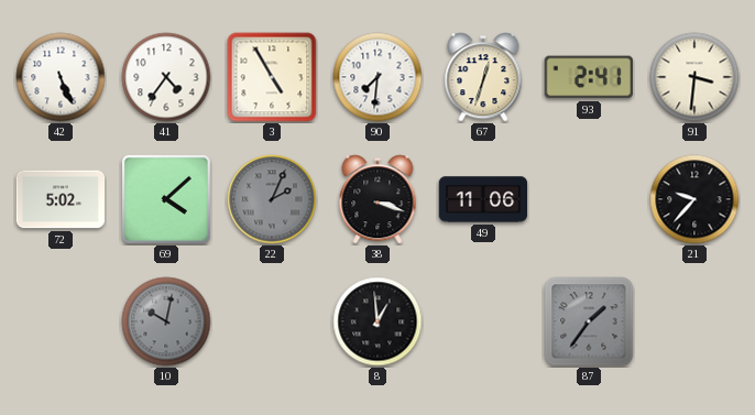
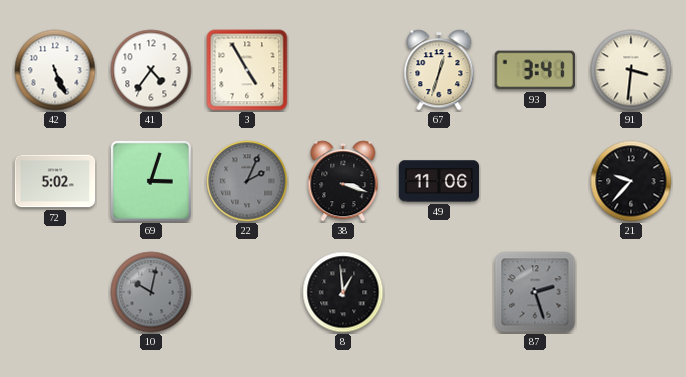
90: 7:31 -> none (377, 77)
93: 2:41 -> 3:41 (535, 70)
69: 4:08 -> 3:03 (151, 181)
87: 1:36 -> 2:27 (535, 292)
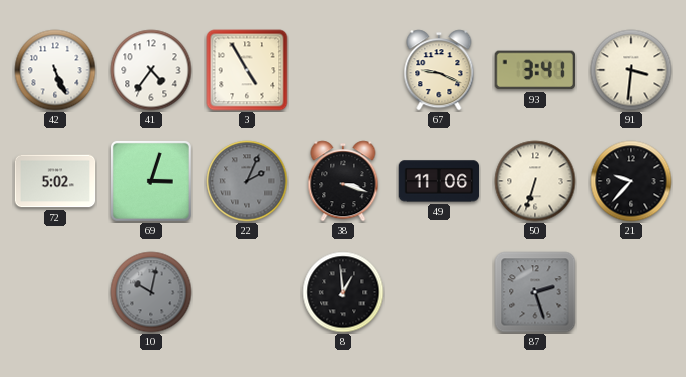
67: 12:33 -> 9:19 (439, 70)
50: none -> 6:33 (535, 181)
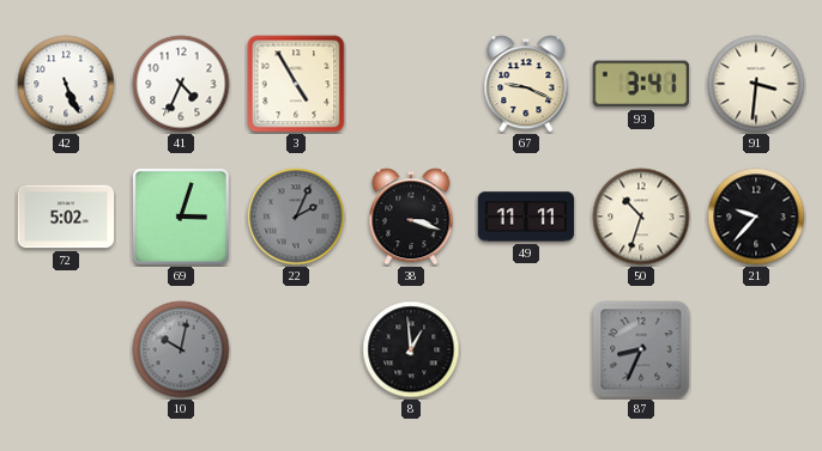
41: 4:36 -> 4:34 (181, 84)
49: 11:06 -> 11:11 (526, 217)
50: 6:33 -> 10:33 (641, 217)
87: 2:27 -> 8:34 (641, 349)
